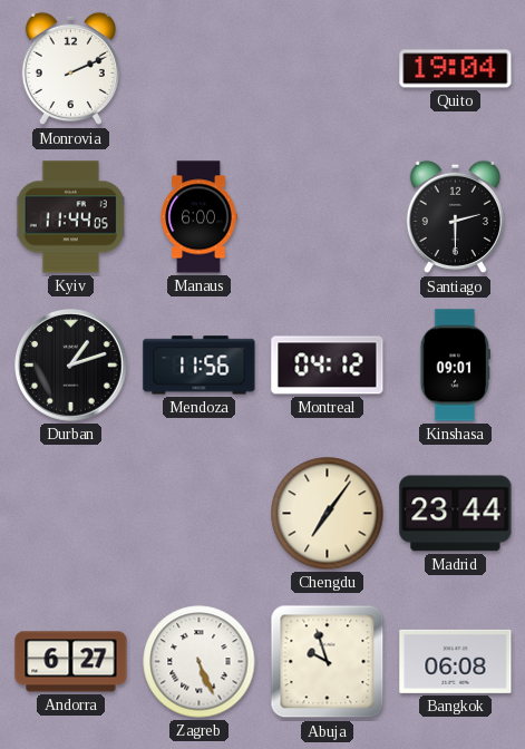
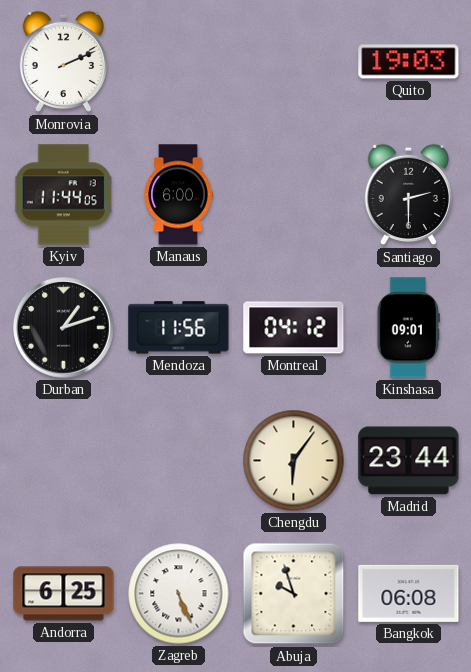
Quito: 19:04 -> 19:03 (409, 62)
Chengdu: 7:06 -> 6:06 (294, 461)
Andorra: 6:27 -> 6:25 (64, 594)
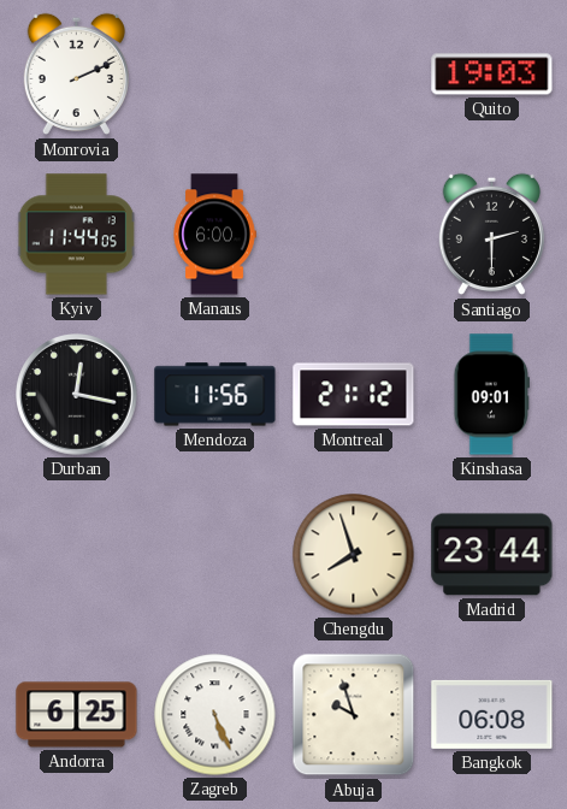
Durban: 1:12 -> 12:17 (77, 395)
Montreal: 04:12 -> 21:12 (354, 395)
Chengdu: 6:06 -> 7:57 (354, 555)
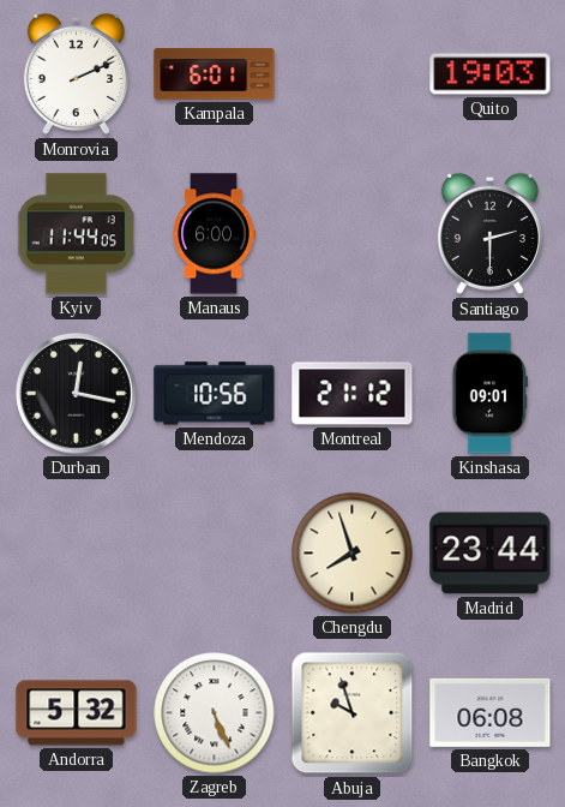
Kampala: none -> 6:01 (215, 74)
Mendoza: 11:56 -> 10:56 (215, 394)
Andorra: 6:25 -> 5:32 (77, 713)
